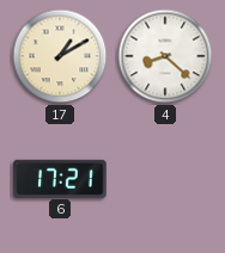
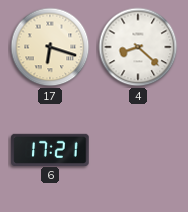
17: 1:10 -> 6:18 (50, 47)
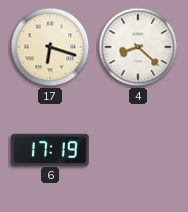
6: 17:21 -> 17:19 (50, 149)
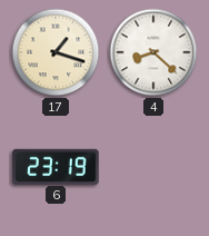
17: 6:18 -> 1:18 (56, 52)
6: 17:19 -> 23:19 (56, 166)
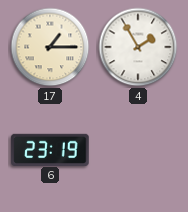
17: 1:18 -> 1:15 (50, 47)
4: 8:22 -> 1:55 (138, 47)
